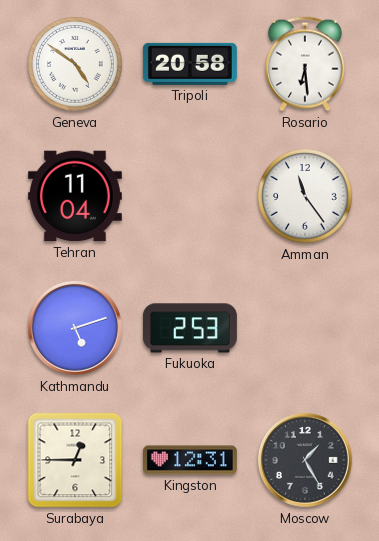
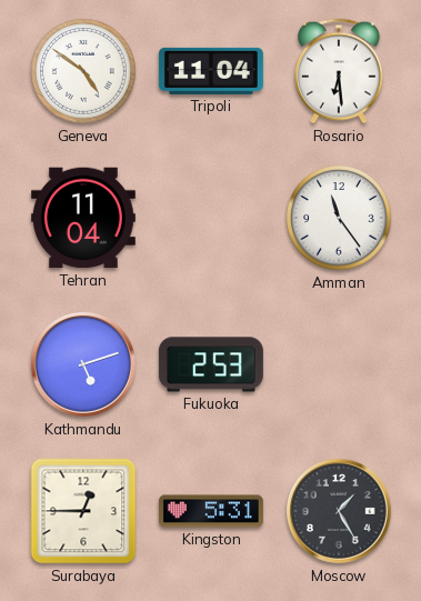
Tripoli: 20:58 -> 11:04 (211, 71)
Kingston: 12:31 -> 5:31 (211, 511)
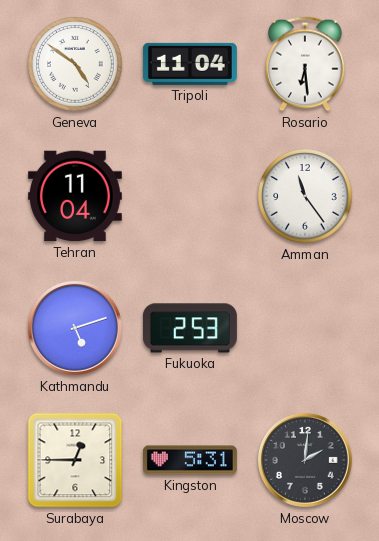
Moscow: 1:25 -> 2:01 (305, 460)
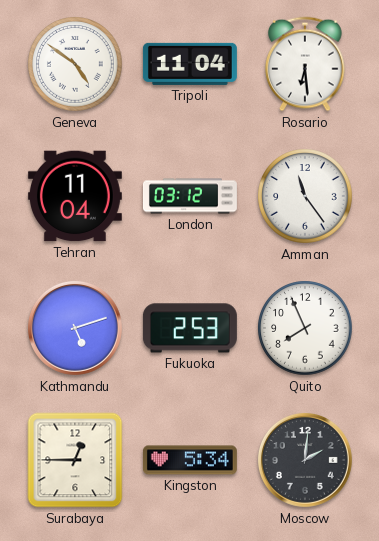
London: none -> 03:12 (190, 196)
Quito: none -> 7:56 (305, 328)
Kingston: 5:31 -> 5:34 (190, 460)
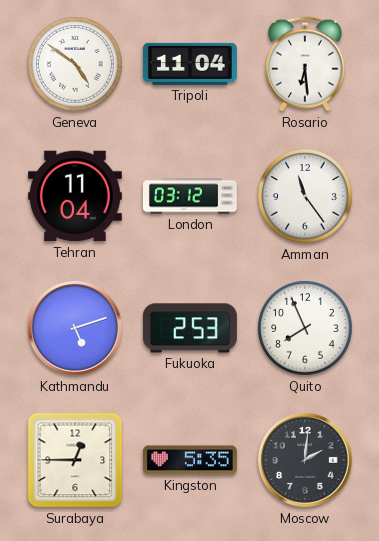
Kingston: 5:34 -> 5:35 (190, 460)
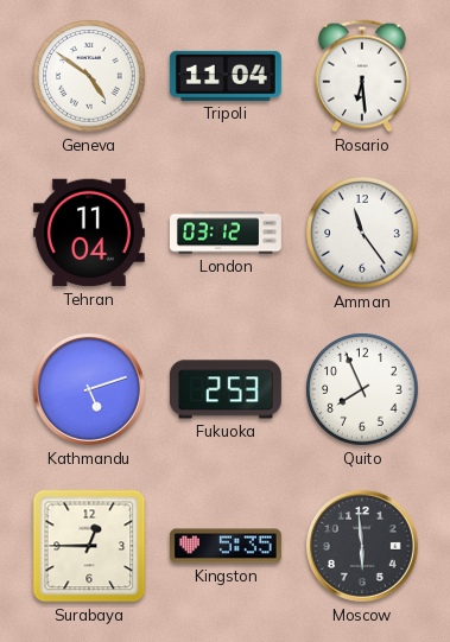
Moscow: 2:01 -> 5:59 (362, 546)
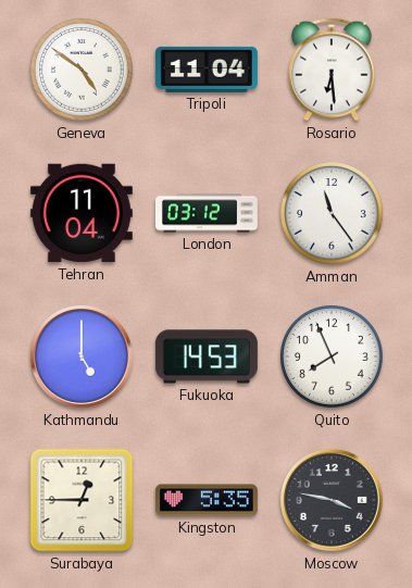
Kathmandu: 5:12 -> 5:00 (82, 356)
Fukuoka: 2:53 -> 14:53 (207, 356)
Moscow: 5:59 -> 3:47 (332, 500)
